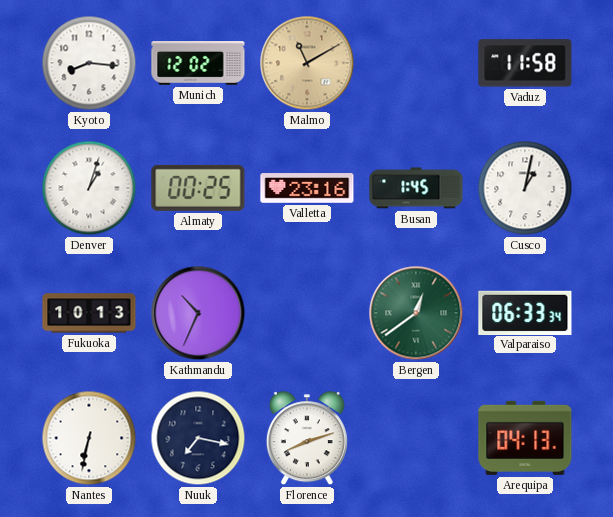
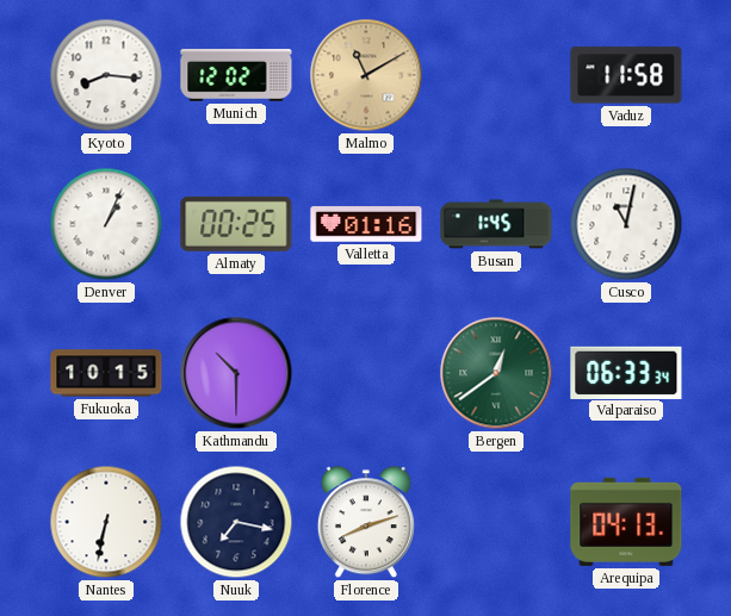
Denver: 1:03 -> 1:04 (106, 224)
Valletta: 23:16 -> 01:16 (366, 224)
Cusco: 1:02 -> 11:02 (626, 224)
Fukuoka: 10:13 -> 10:15 (106, 373)
Kathmandu: 10:34 -> 10:30 (236, 373)
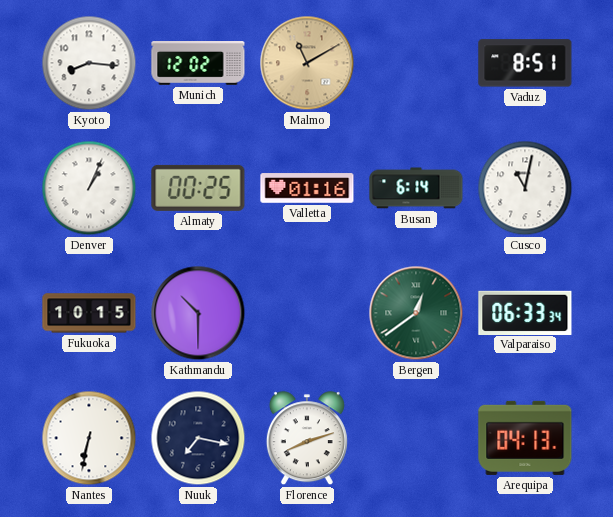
Vaduz: 11:58 -> 8:51 (525, 63)
Busan: 1:45 -> 6:14 (416, 188)
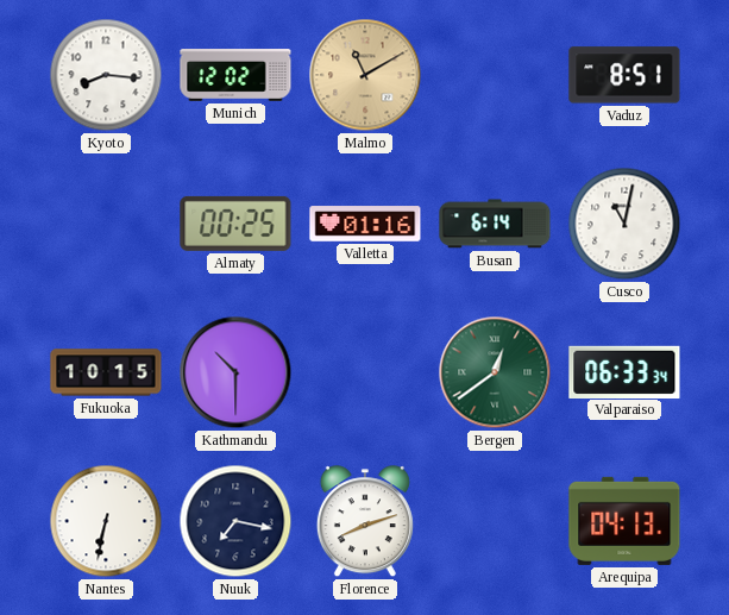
Denver: 1:04 -> none (89, 188)
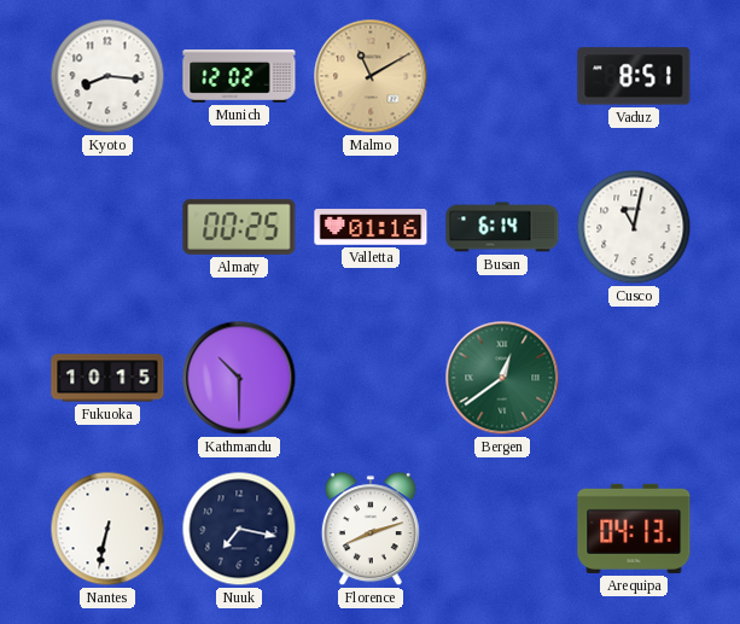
Valparaiso: 06:33 -> none (624, 371)
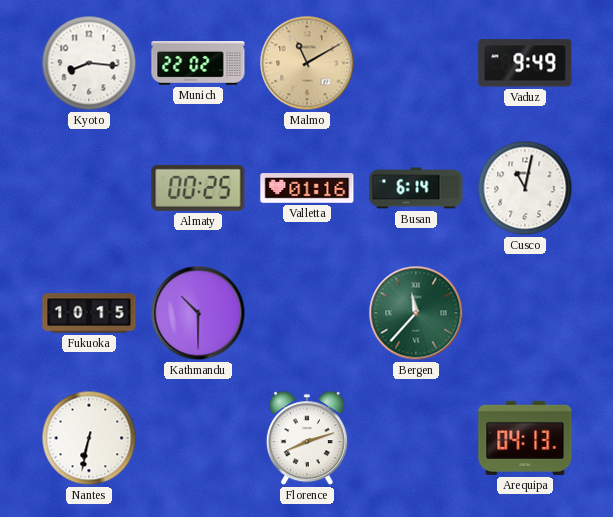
Munich: 12:02 -> 22:02 (198, 64)
Vaduz: 8:51 -> 9:49 (525, 63)
Bergen: 12:39 -> 11:37 (416, 313)
Nuuk: 7:17 -> none (239, 529)
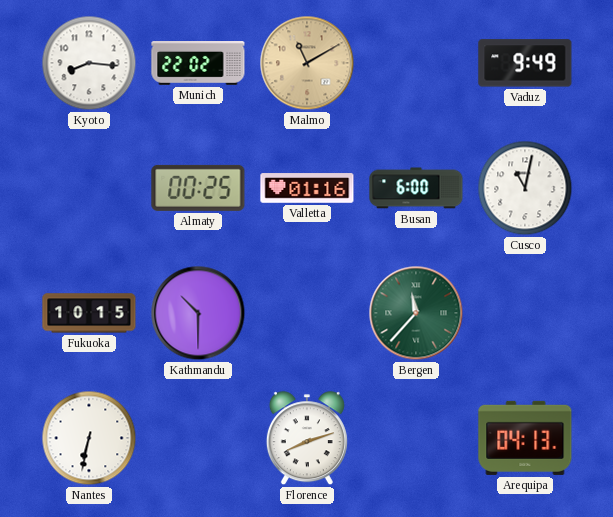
Busan: 6:14 -> 6:00 (416, 188)
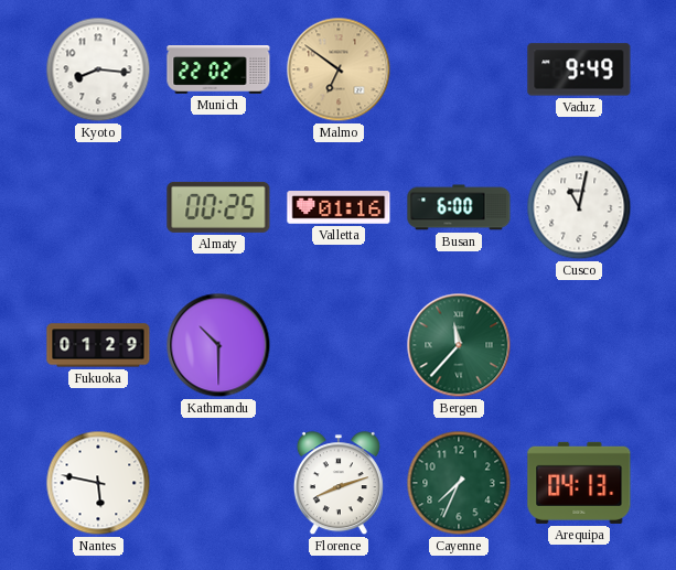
Malmo: 11:10 -> 6:51 (339, 69)
Fukuoka: 10:15 -> 01:29 (98, 345)
Nantes: 6:32 -> 5:47 (98, 483)
Cayenne: none -> 7:34 (459, 483)
